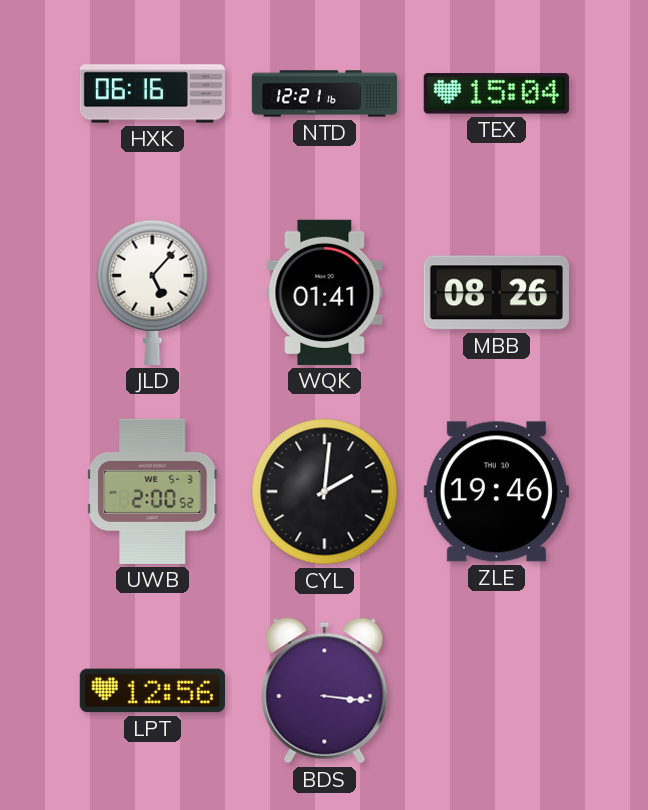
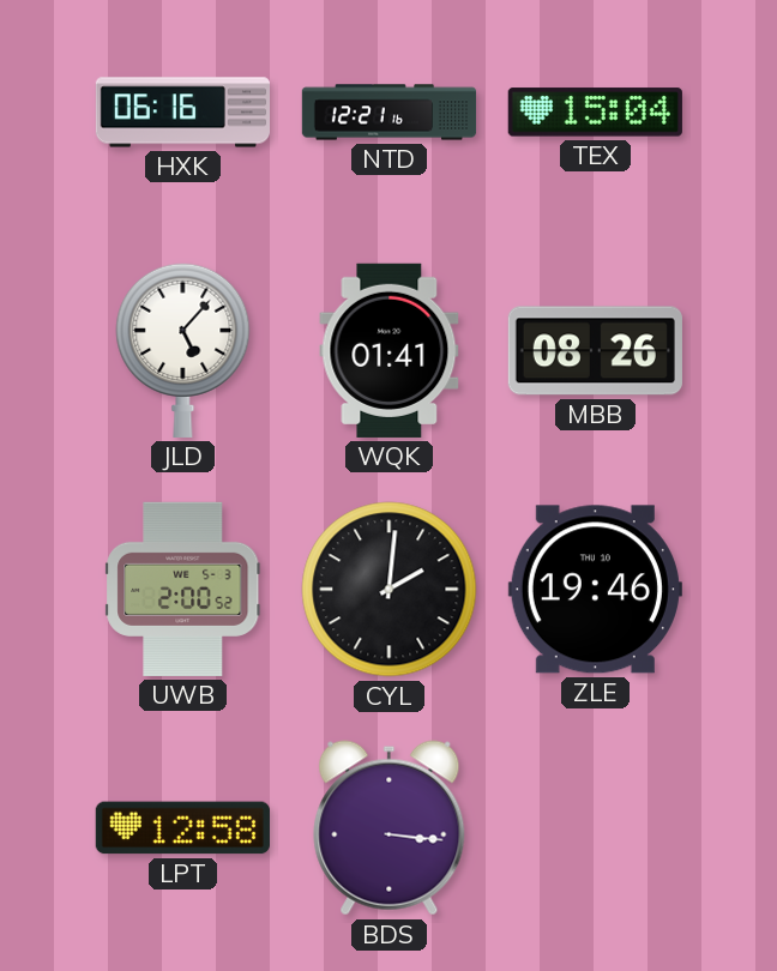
LPT: 12:56 -> 12:58 (182, 828)
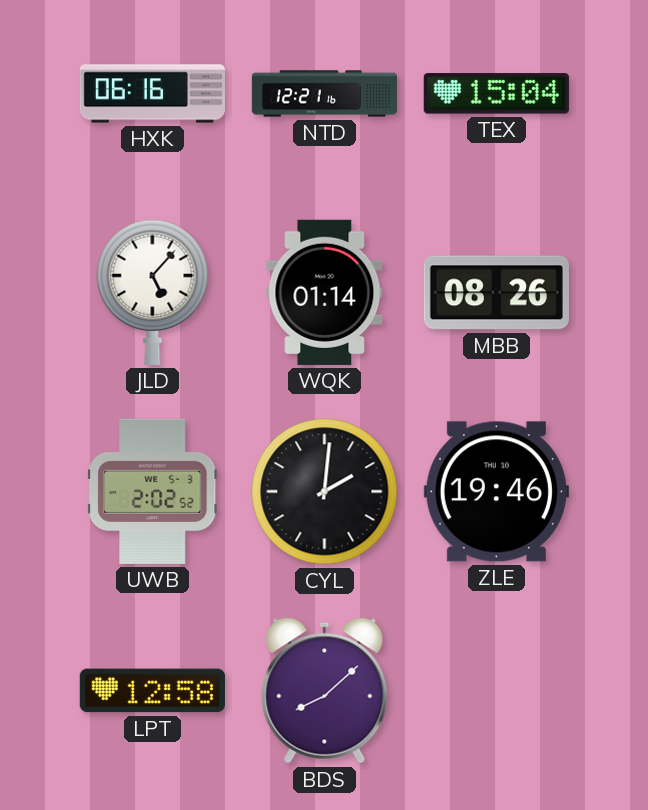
WQK: 01:41 -> 01:14 (325, 292)
UWB: 2:00 -> 2:02 (153, 491)
BDS: 3:16 -> 8:08 (325, 691)
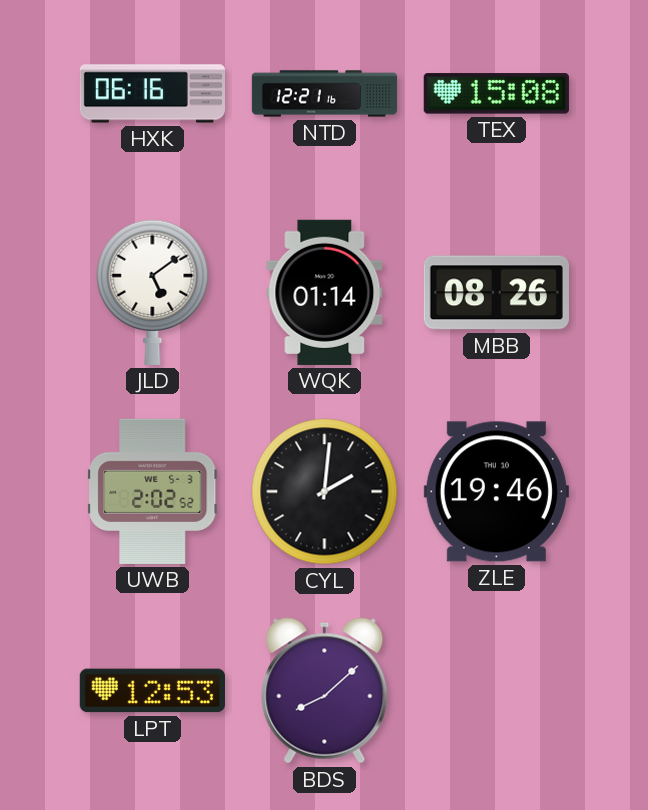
TEX: 15:04 -> 15:08 (496, 94)
JLD: 5:07 -> 5:09 (153, 292)
LPT: 12:58 -> 12:53 (152, 691)
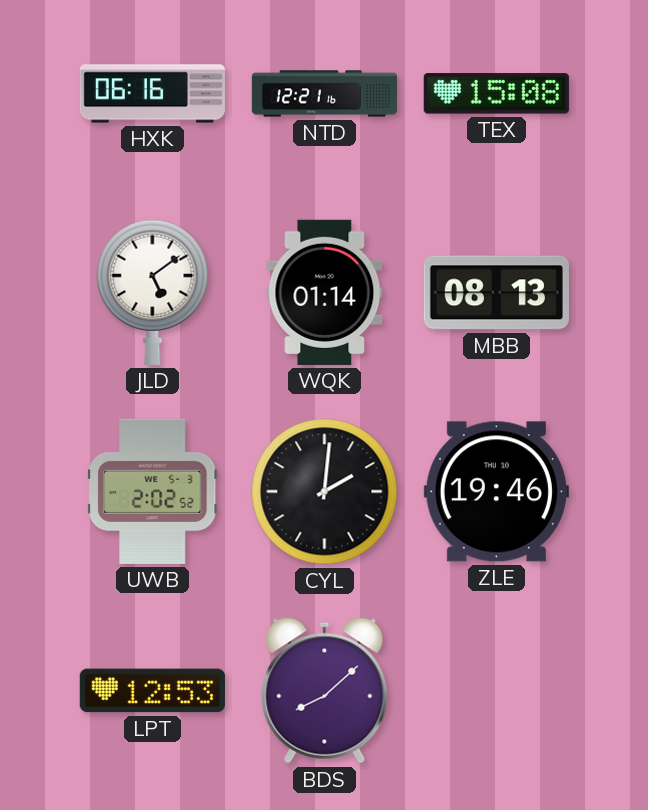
MBB: 08:26 -> 08:13 (496, 293)
